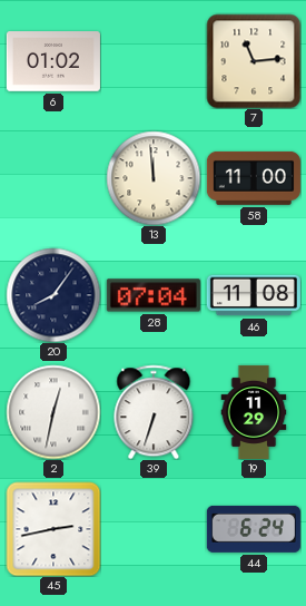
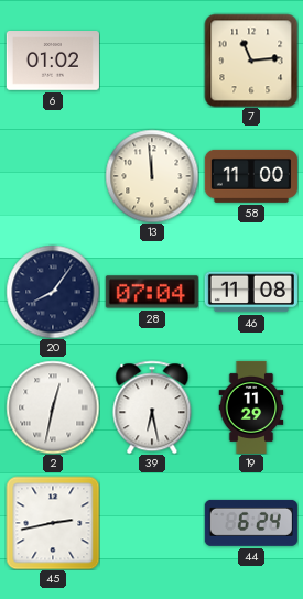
39: 6:33 -> 6:28 (152, 407)
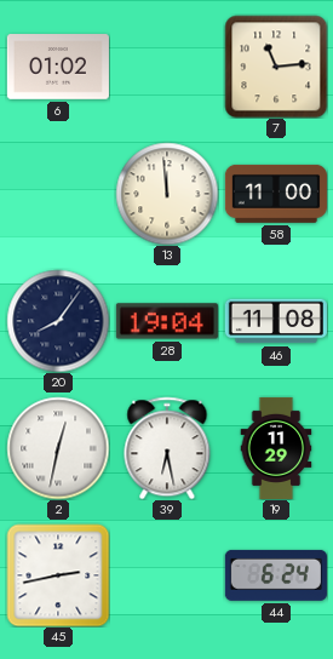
28: 07:04 -> 19:04 (167, 321)
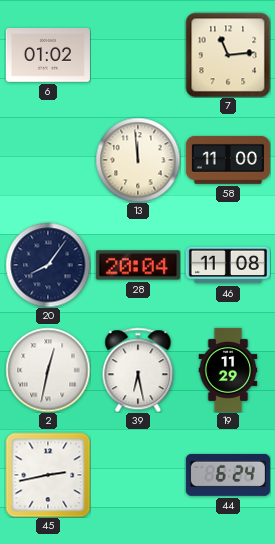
28: 19:04 -> 20:04 (138, 265)
